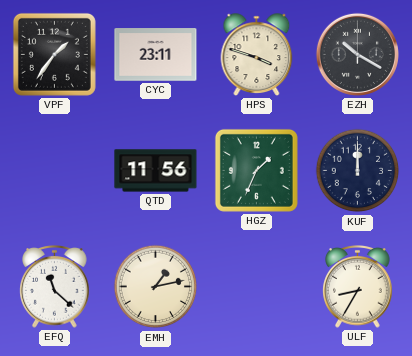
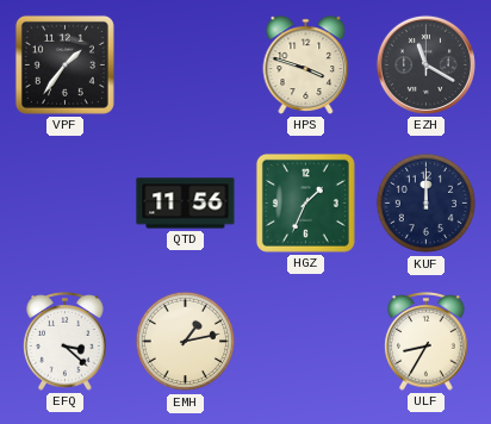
CYC: 23:11 -> none (156, 55)
EZH: 10:20 -> 11:20 (425, 64)
EFQ: 11:22 -> 3:22 (66, 342)
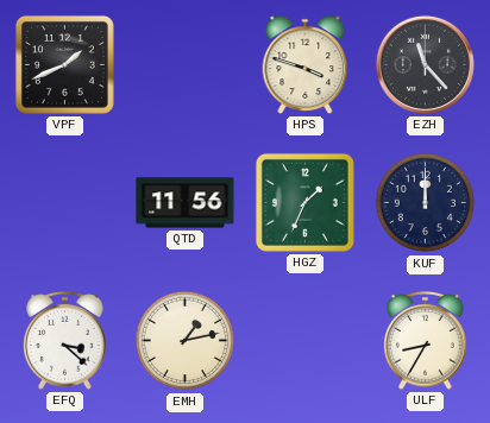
VPF: 1:36 -> 1:41 (64, 64)
EZH: 11:20 -> 11:23 (425, 64)
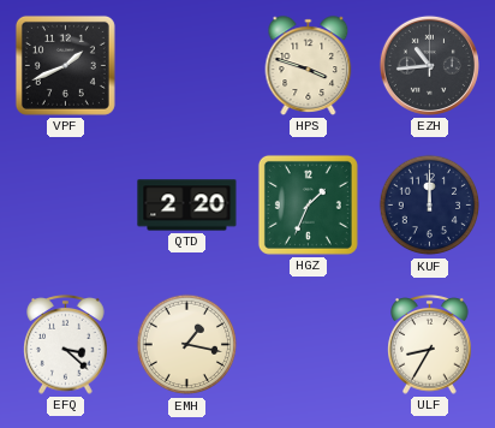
EZH: 11:23 -> 10:44 (429, 65)
QTD: 11:56 -> 2:20 (187, 206)
EMH: 1:13 -> 1:17 (187, 345)
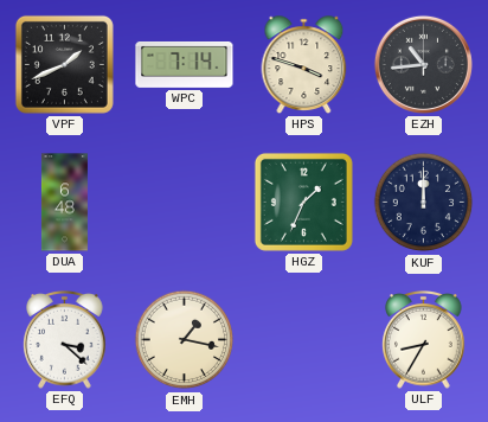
WPC: none -> 7:14 (185, 64)
DUA: none -> 6:48 (64, 203)
QTD: 2:20 -> none (187, 206)
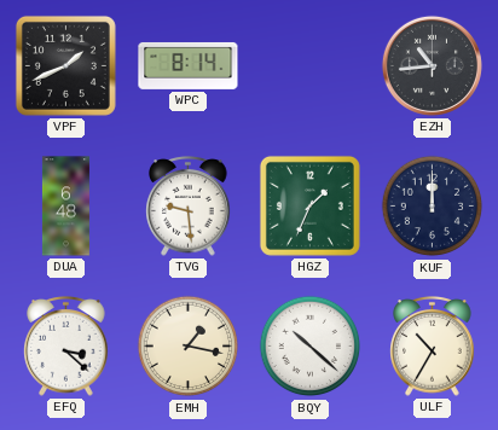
WPC: 7:14 -> 8:14 (189, 65)
HPS: 3:48 -> none (304, 65)
TVG: none -> 9:29 (189, 207)
BQY: none -> 10:22 (311, 347)
ULF: 8:35 -> 10:35 (433, 347)
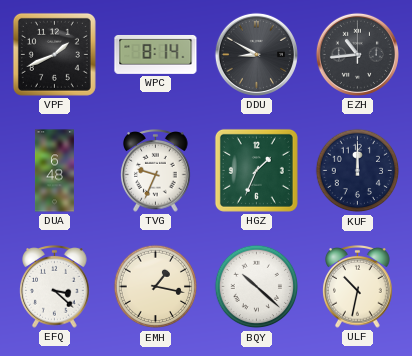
DDU: none -> 8:50 (256, 54)
TVG: 9:29 -> 9:34 (156, 171)
ULF: 10:35 -> 10:32 (358, 287)
